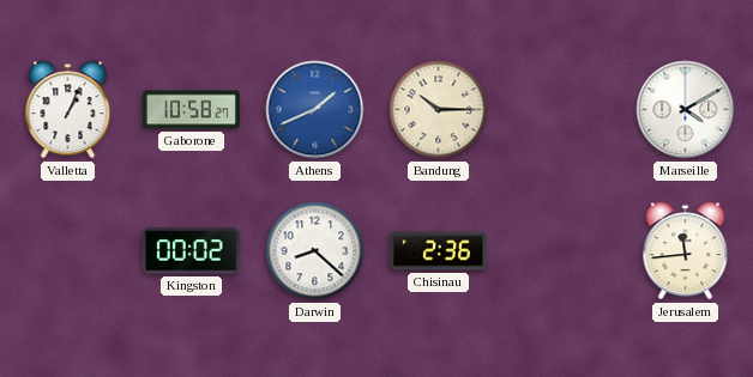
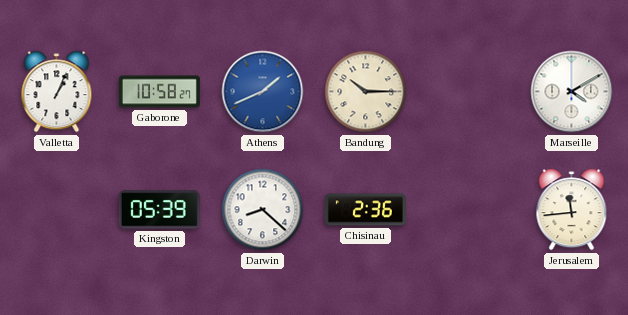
Kingston: 00:02 -> 05:39 (159, 210)
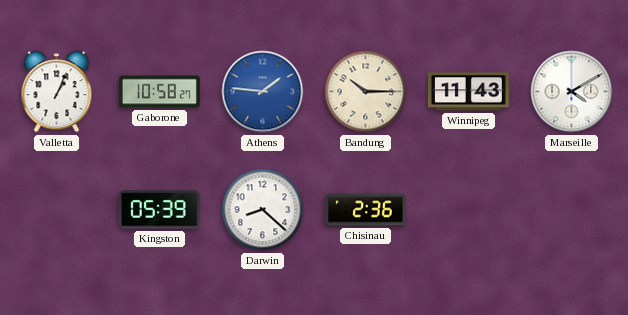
Athens: 1:41 -> 1:46 (263, 92)
Winnipeg: none -> 11:43 (468, 92)
Jerusalem: 11:44 -> none (572, 210)
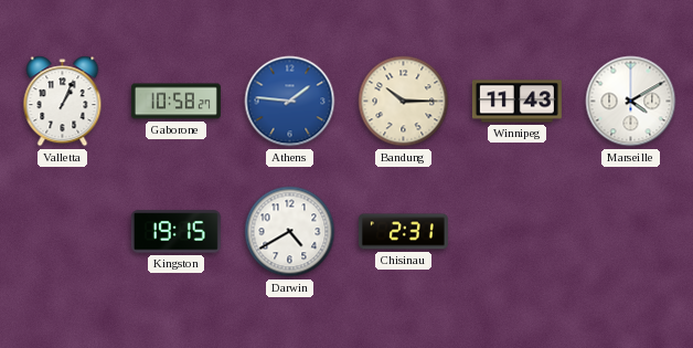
Kingston: 05:39 -> 19:15 (175, 232)
Darwin: 8:22 -> 4:40 (290, 232)
Chisinau: 2:36 -> 2:31 (403, 232)
